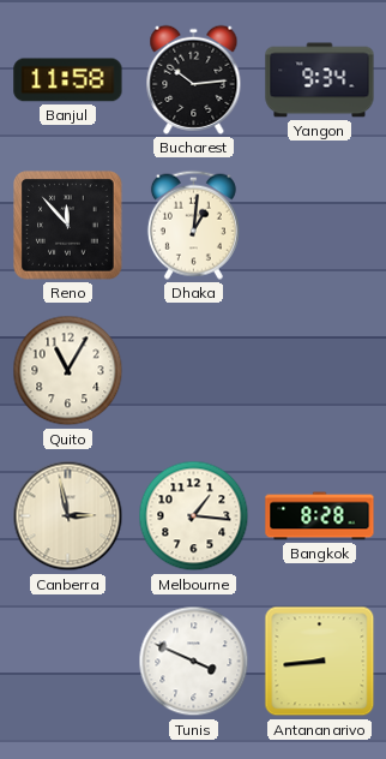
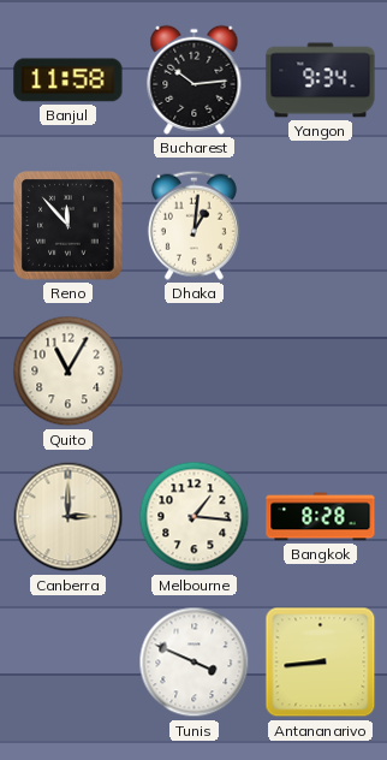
Canberra: 2:58 -> 3:00 (69, 517)
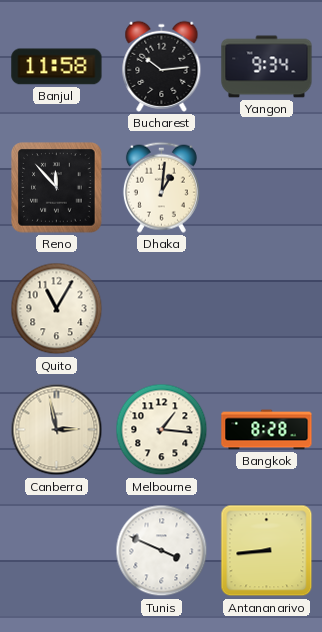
Canberra: 3:00 -> 2:58 (57, 430)
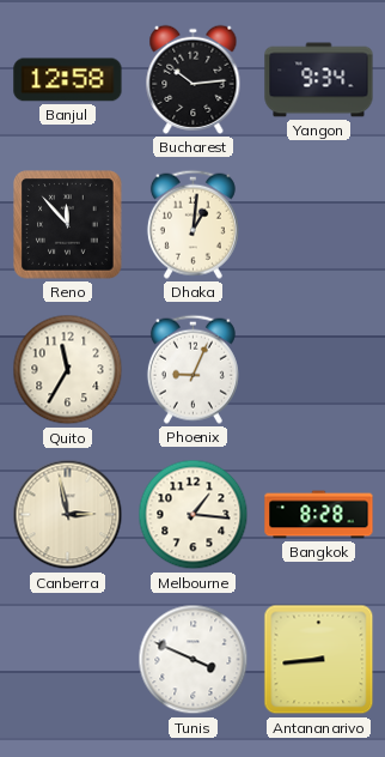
Banjul: 11:58 -> 12:58 (68, 80)
Quito: 11:05 -> 11:35 (68, 370)
Phoenix: none -> 9:04 (192, 369)
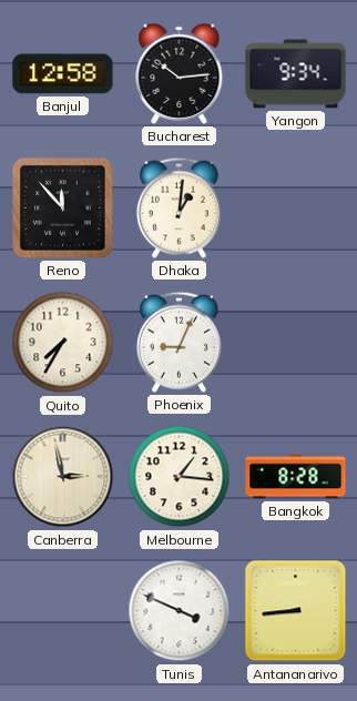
Quito: 11:35 -> 7:35 (63, 343)
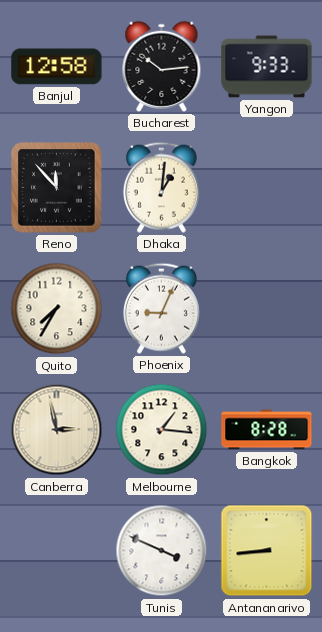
Yangon: 9:34 -> 9:33 (267, 67)
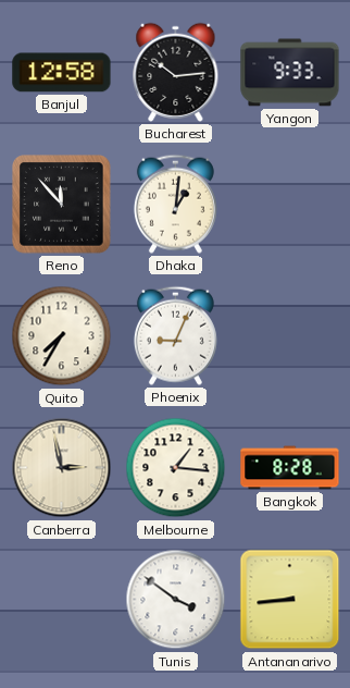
Tunis: 3:49 -> 3:51 (176, 600)
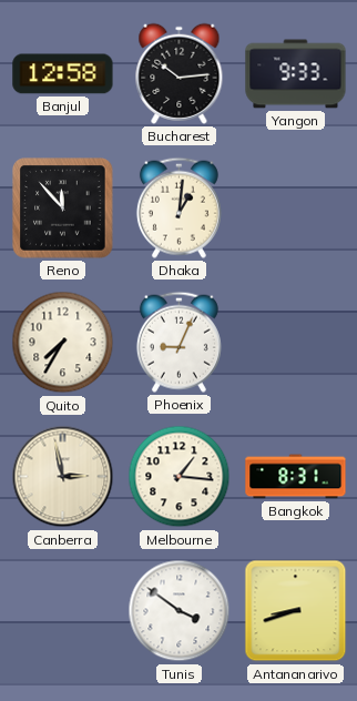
Bangkok: 8:28 -> 8:31 (296, 477)
Antananarivo: 8:44 -> 8:42 (296, 611)
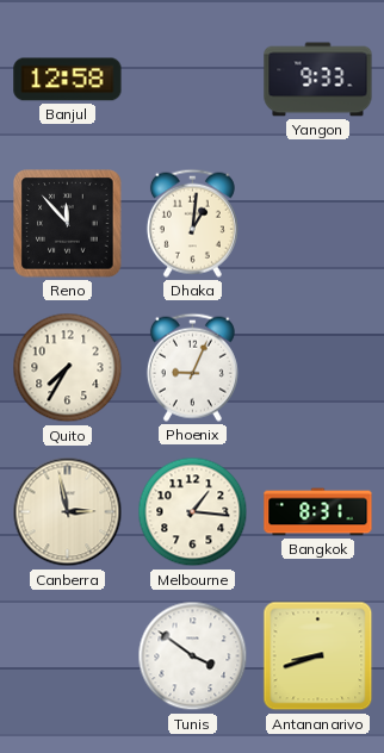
Bucharest: 10:14 -> none (180, 73)
